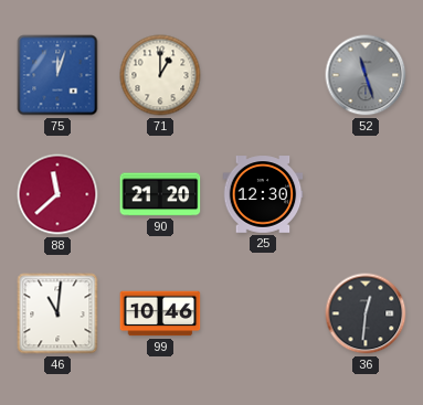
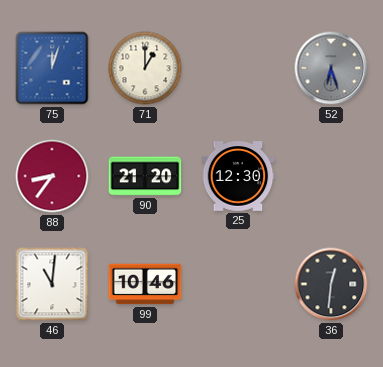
52: 11:27 -> 6:27 (331, 68)
88: 11:38 -> 8:36 (52, 176)
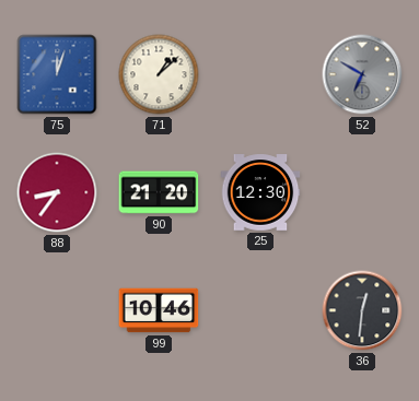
71: 1:00 -> 1:08 (159, 74)
52: 6:27 -> 6:50 (362, 74)
46: 11:01 -> none (52, 284)
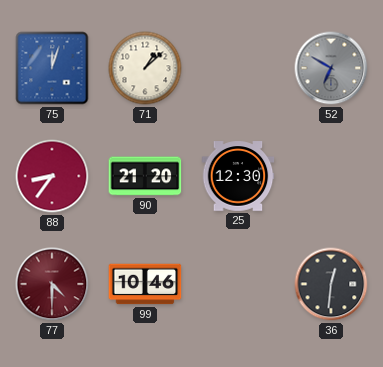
77: none -> 4:30 (52, 284)
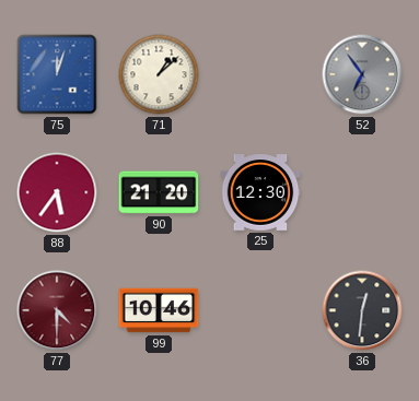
52: 6:50 -> 6:54 (362, 74)
88: 8:36 -> 5:36 (57, 192)
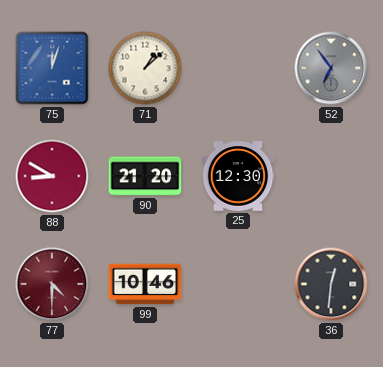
88: 5:36 -> 8:50 (52, 176)
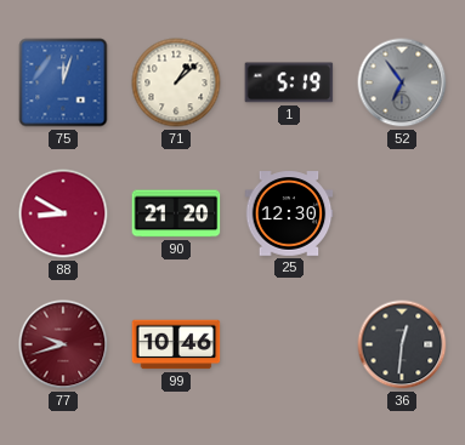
1: none -> 5:19 (289, 82)
77: 4:30 -> 9:42 (63, 344)
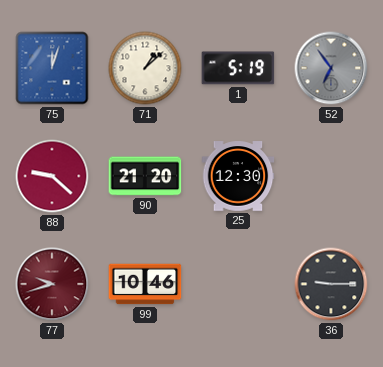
88: 8:50 -> 9:22 (52, 176)
36: 12:31 -> 9:15 (331, 284)
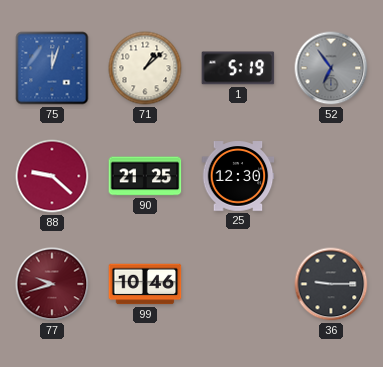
90: 21:20 -> 21:25 (145, 176)
